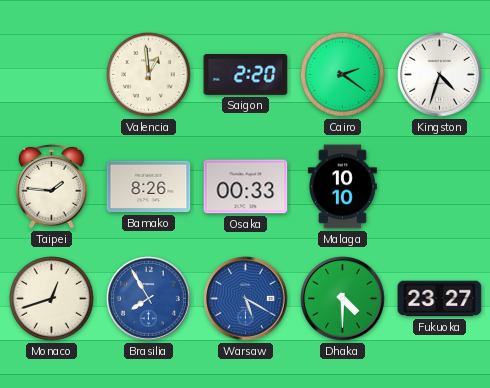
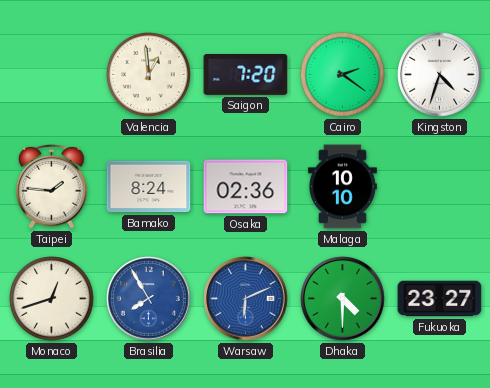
Saigon: 2:20 -> 7:20 (246, 75)
Bamako: 8:26 -> 8:24 (149, 187)
Osaka: 00:33 -> 02:36 (246, 187)
Warsaw: 5:20 -> 6:11 (246, 299)
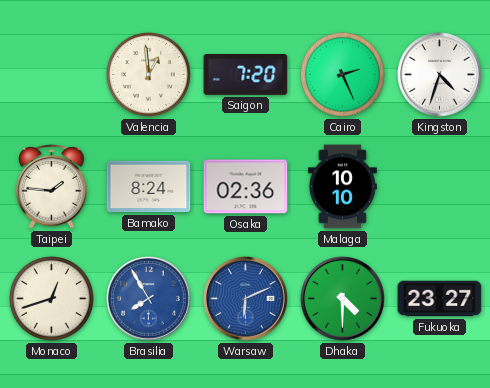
Cairo: 2:21 -> 2:26 (343, 75)
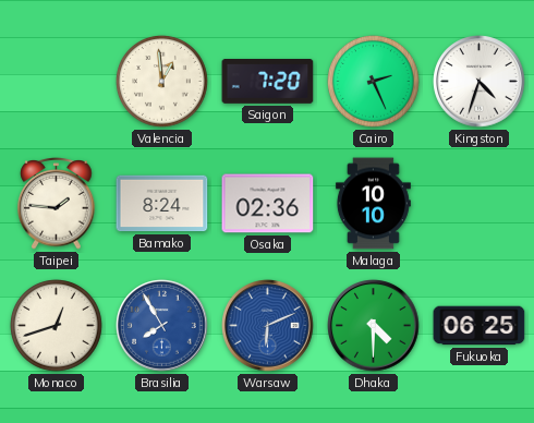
Fukuoka: 23:27 -> 06:25 (480, 326)
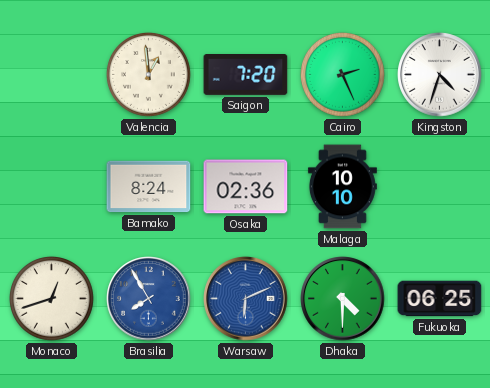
Taipei: 1:46 -> none (57, 204)
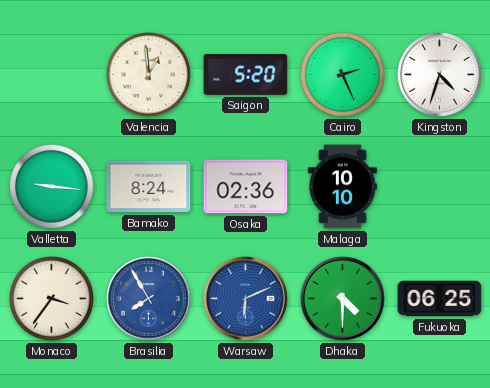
Saigon: 7:20 -> 5:20 (246, 75)
Valletta: none -> 9:16 (52, 187)
Monaco: 12:42 -> 3:36 (52, 299)
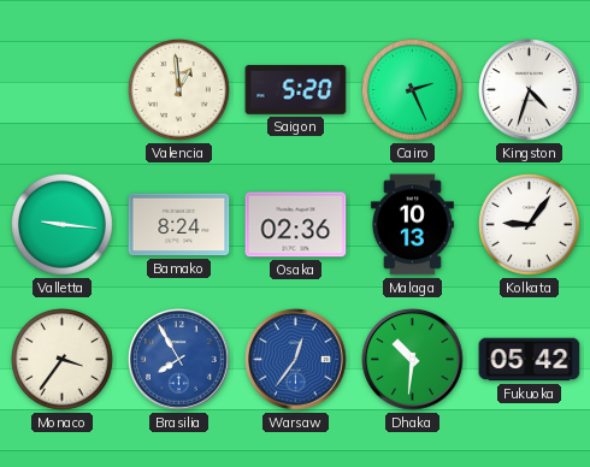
Malaga: 10:10 -> 10:13 (412, 225)
Kolkata: none -> 9:06 (530, 225)
Warsaw: 6:11 -> 12:36 (296, 360)
Dhaka: 4:30 -> 10:31 (413, 360)
Fukuoka: 06:25 -> 05:42 (530, 360)
